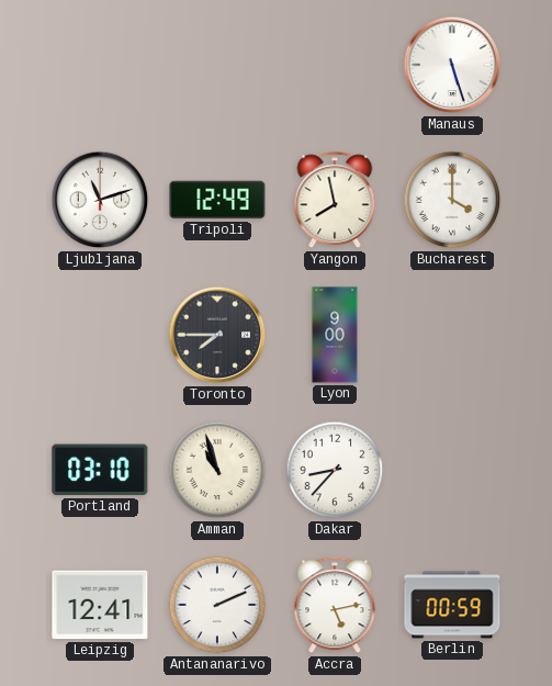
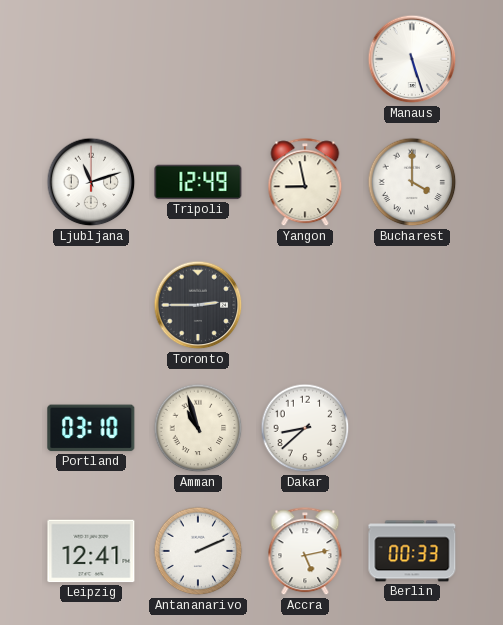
Yangon: 7:58 -> 8:58 (305, 183)
Toronto: 7:45 -> 2:45 (198, 305)
Lyon: 9:00 -> none (335, 335)
Dakar: 8:37 -> 8:38 (305, 428)
Berlin: 00:59 -> 00:33 (412, 551)
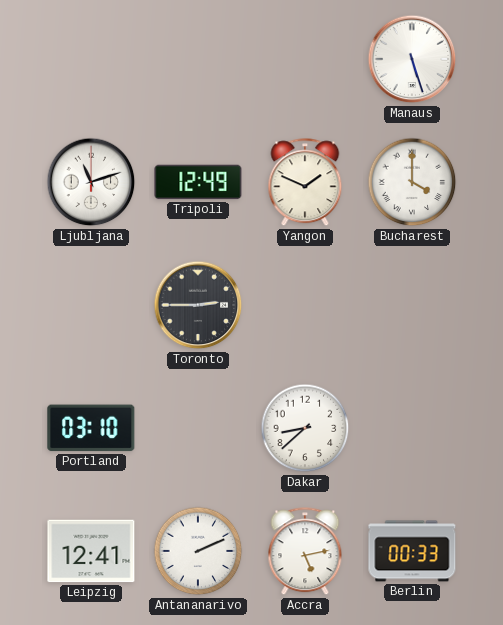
Yangon: 8:58 -> 1:49 (305, 183)
Amman: 10:57 -> none (198, 428)
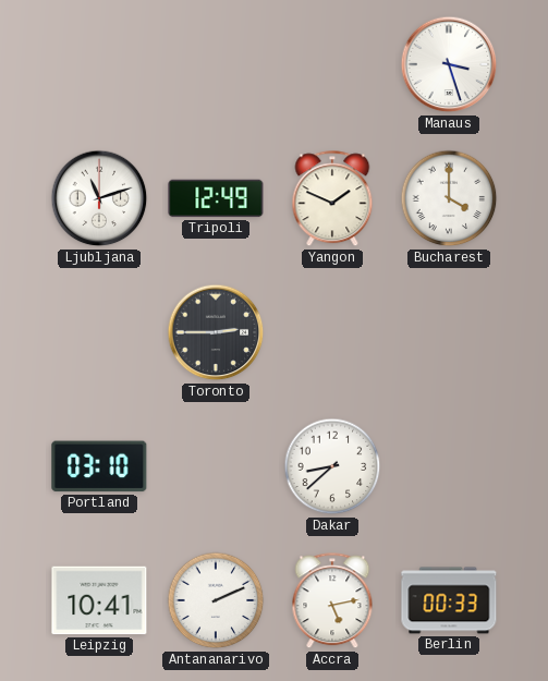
Manaus: 5:27 -> 3:27 (449, 64)
Leipzig: 12:41 -> 10:41 (99, 600)
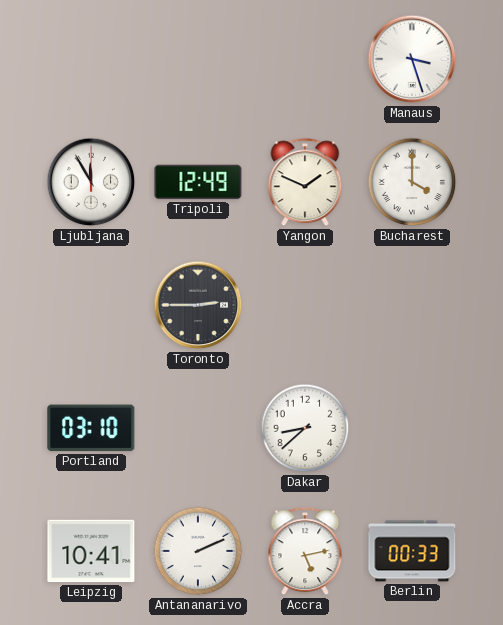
Ljubljana: 11:12 -> 11:55 (91, 182)
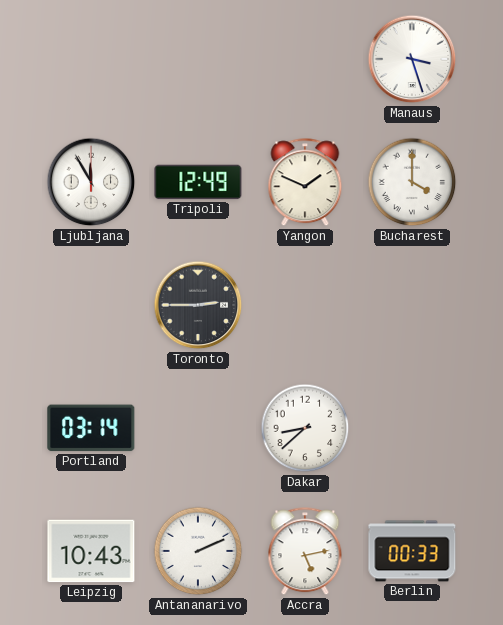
Portland: 03:10 -> 03:14 (91, 428)
Leipzig: 10:41 -> 10:43 (91, 551)
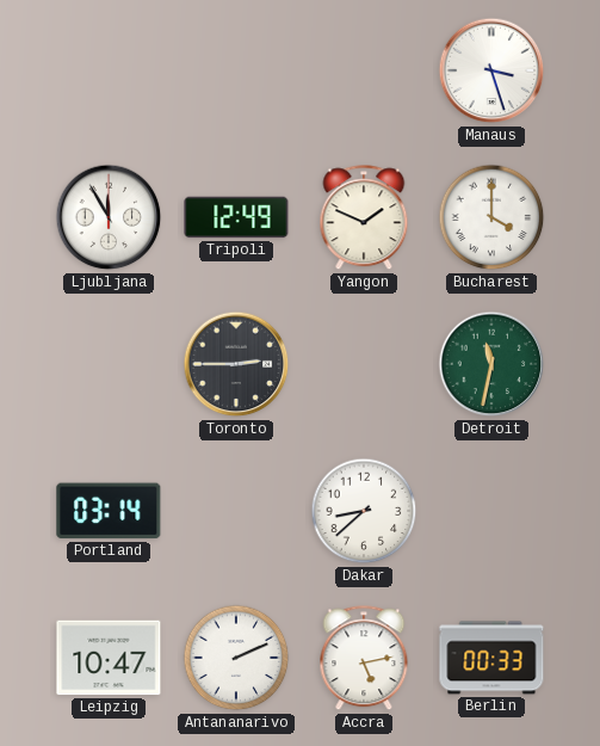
Detroit: none -> 11:32 (491, 364)
Leipzig: 10:43 -> 10:47 (109, 658)
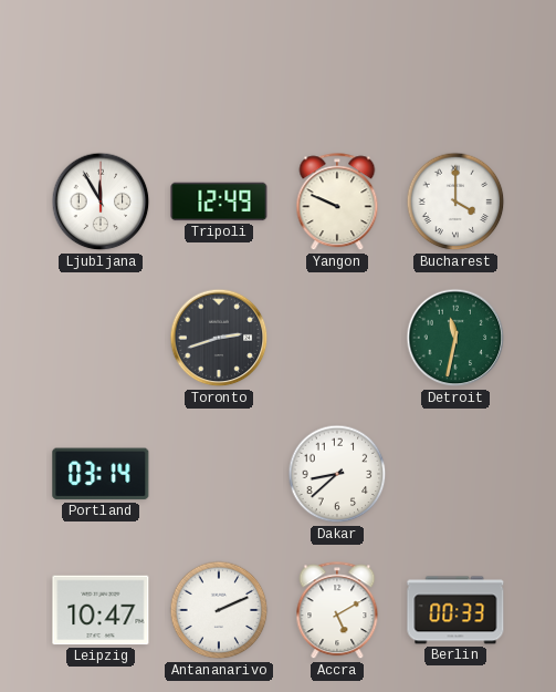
Manaus: 3:27 -> none (491, 70)
Yangon: 1:49 -> 9:49 (337, 203)
Toronto: 2:45 -> 2:42 (219, 338)
Accra: 5:13 -> 5:10 (337, 611)
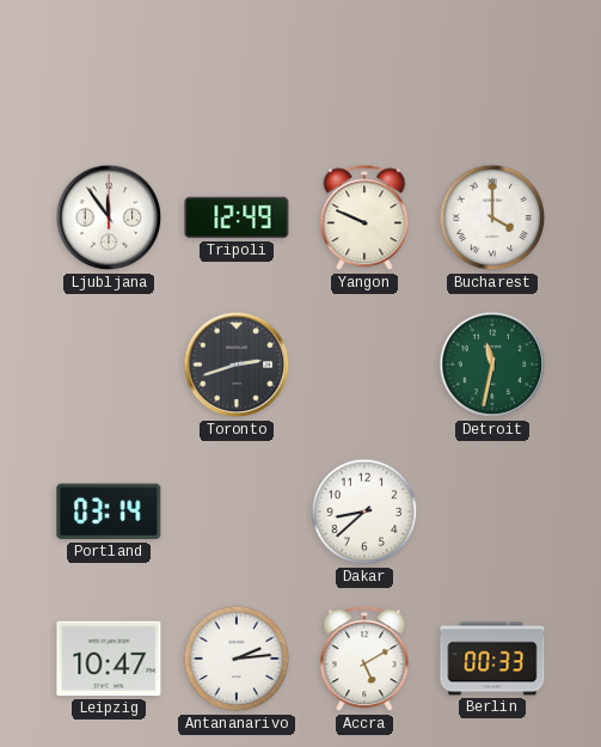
Ljubljana: 11:55 -> 11:54 (109, 218)
Antananarivo: 2:11 -> 2:14 (237, 659)
